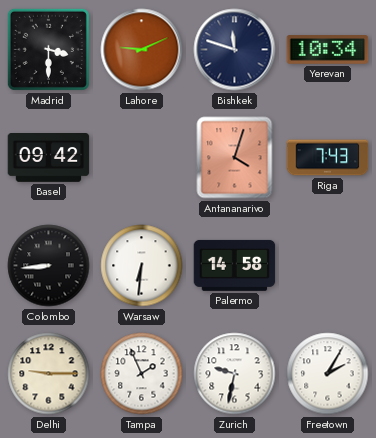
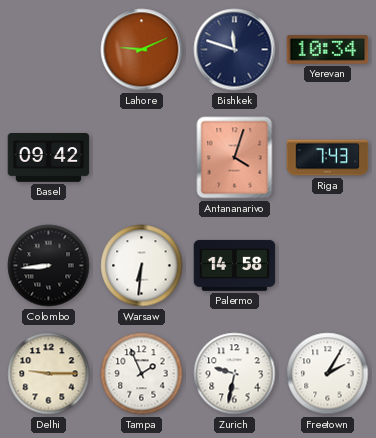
Madrid: 3:30 -> none (48, 49)
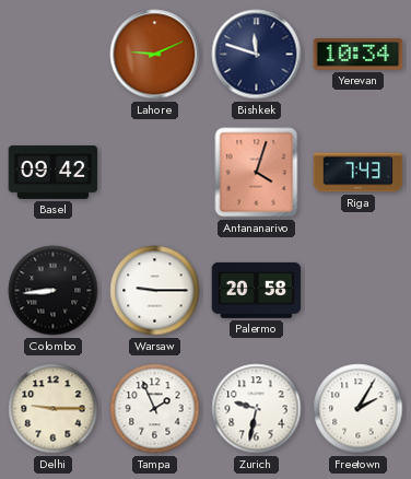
Warsaw: 6:31 -> 9:15 (155, 291)
Palermo: 14:58 -> 20:58 (257, 290)
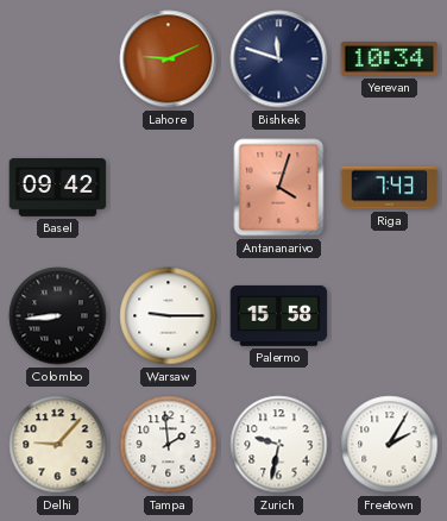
Palermo: 20:58 -> 15:58 (279, 315)
Delhi: 9:15 -> 9:07 (58, 445)
Tampa: 1:56 -> 1:59 (169, 445)
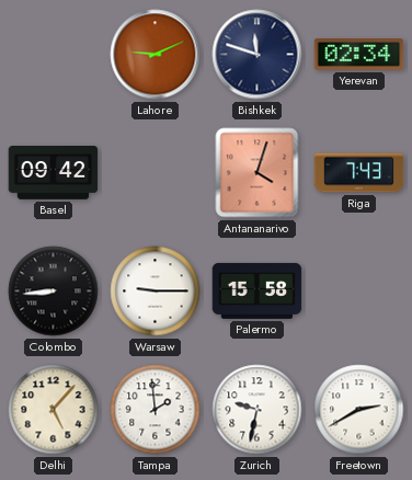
Yerevan: 10:34 -> 02:34 (359, 55)
Delhi: 9:07 -> 5:07 (54, 410)
Freetown: 2:05 -> 2:40 (359, 410)
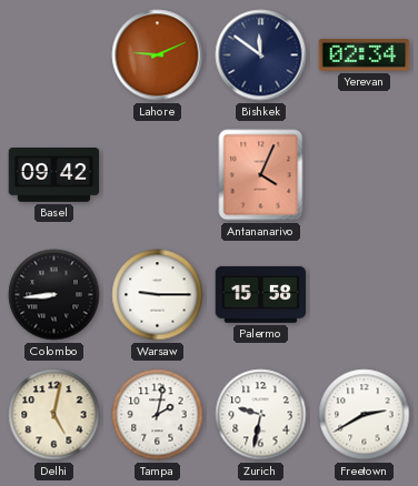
Bishkek: 11:48 -> 11:51 (261, 55)
Antananarivo: 4:03 -> 4:04 (261, 175)
Riga: 7:43 -> none (359, 173)
Delhi: 5:07 -> 5:02 (54, 415)
Tampa: 1:59 -> 2:02 (158, 415)
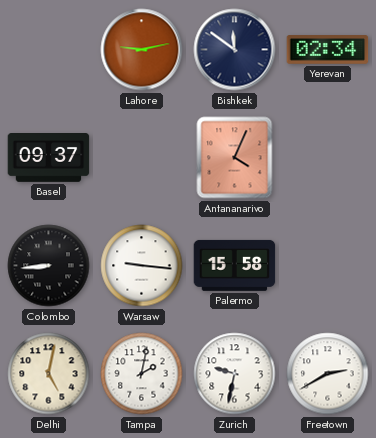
Lahore: 9:11 -> 9:13 (142, 50)
Basel: 09:42 -> 09:37 (49, 158)
Warsaw: 9:15 -> 9:16 (142, 266)
